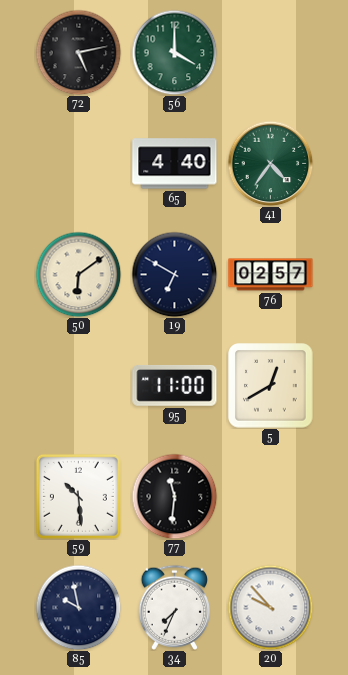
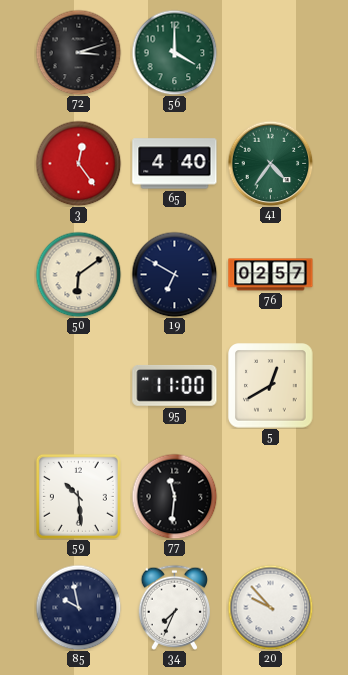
72: 5:13 -> 3:12 (78, 52)
3: none -> 12:24 (78, 163)
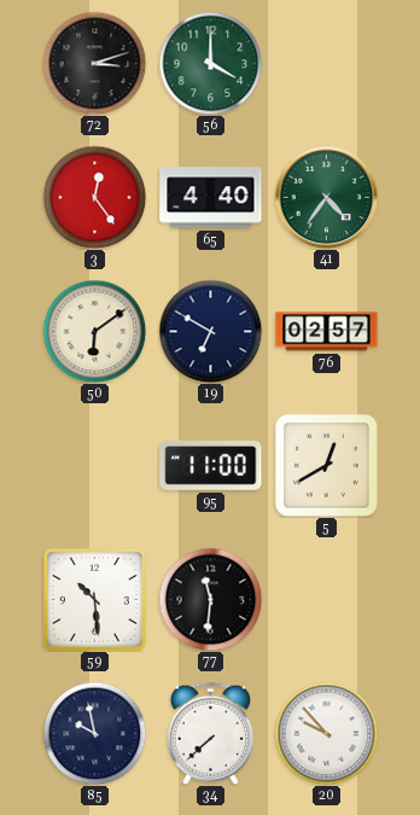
34: 7:34 -> 7:38 (210, 733)
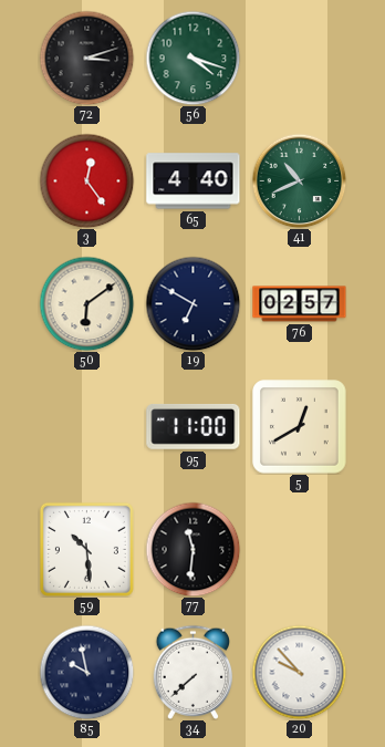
56: 4:00 -> 4:18 (192, 58)
41: 4:36 -> 10:41 (299, 180)
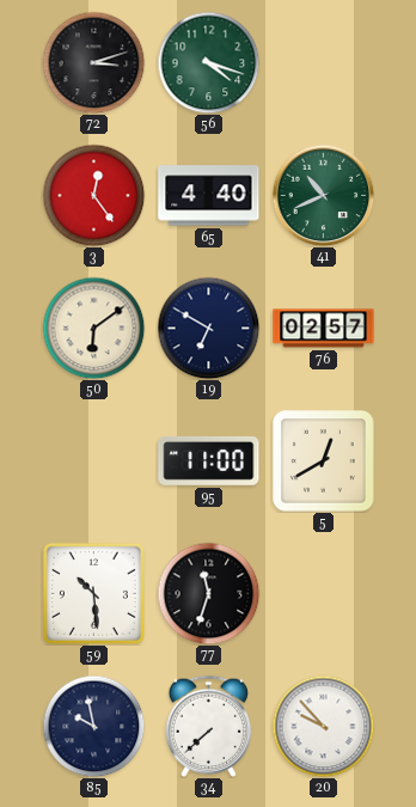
77: 11:31 -> 11:33 (208, 593)
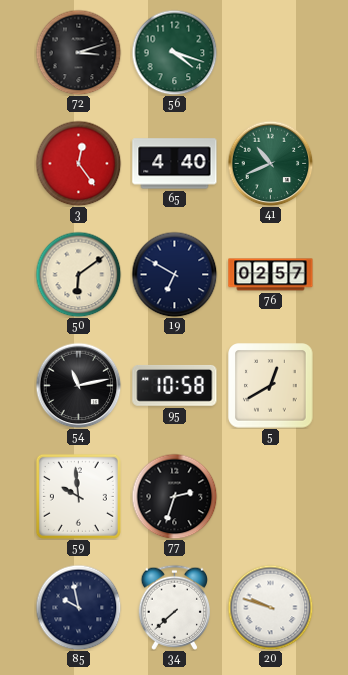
54: none -> 11:13 (78, 385)
95: 11:00 -> 10:58 (175, 386)
59: 10:29 -> 9:59 (78, 496)
77: 11:33 -> 2:33 (174, 496)
20: 9:53 -> 9:48 (270, 607)
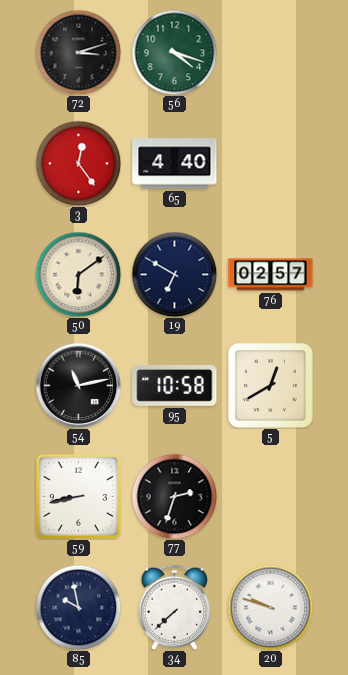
41: 10:41 -> none (270, 163)
59: 9:59 -> 8:43 (78, 496)
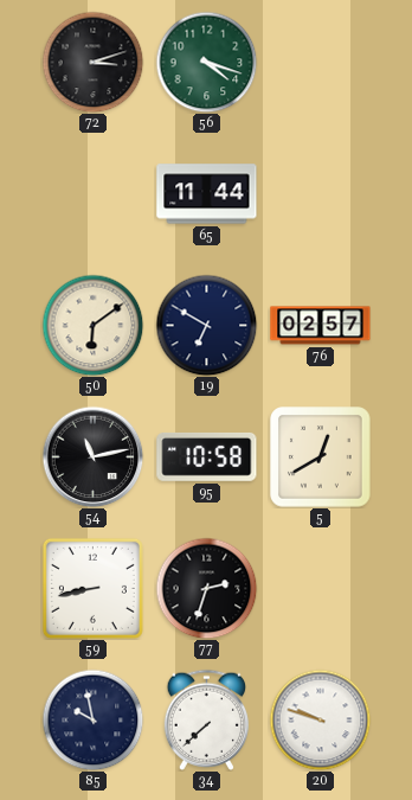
3: 12:24 -> none (78, 163)
65: 4:40 -> 11:44 (207, 194)
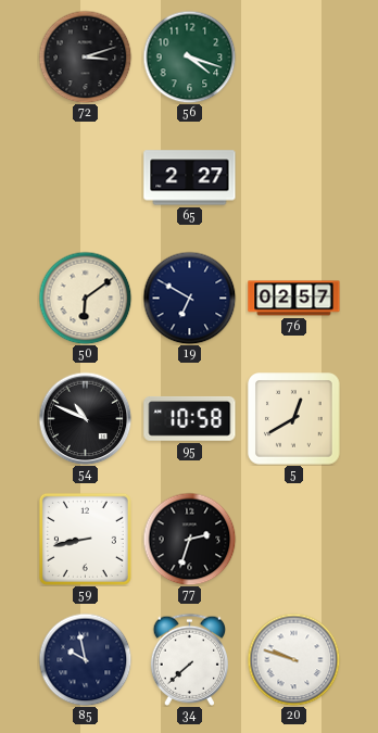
65: 11:44 -> 2:27 (190, 178)
54: 11:13 -> 10:49 (85, 418)
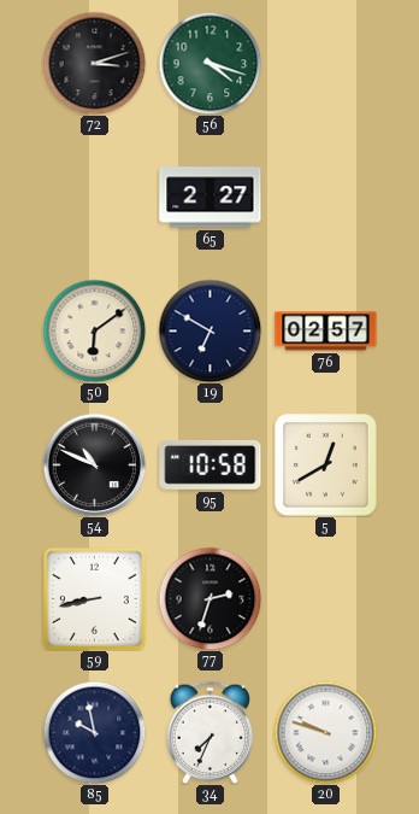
34: 7:38 -> 7:34 (209, 732)
